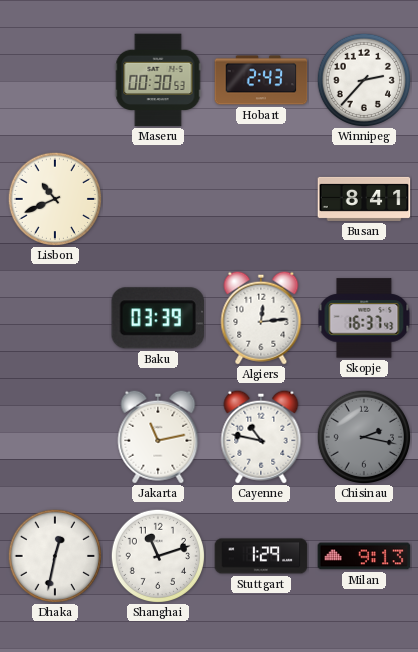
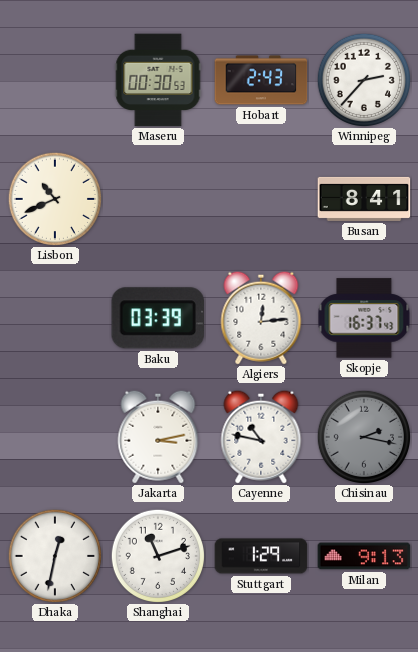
Jakarta: 11:13 -> 3:13 (158, 437)
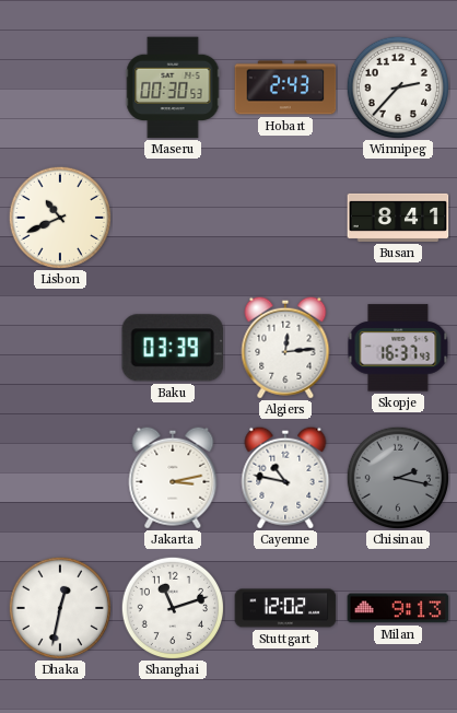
Stuttgart: 1:29 -> 12:02 (285, 608)
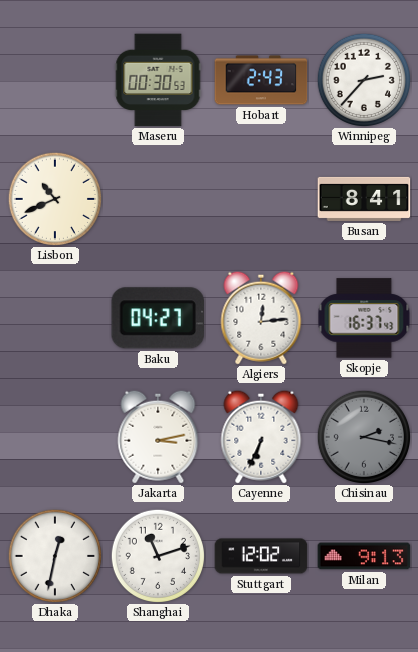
Baku: 03:39 -> 04:27 (157, 318)
Cayenne: 10:47 -> 6:34 (261, 437)
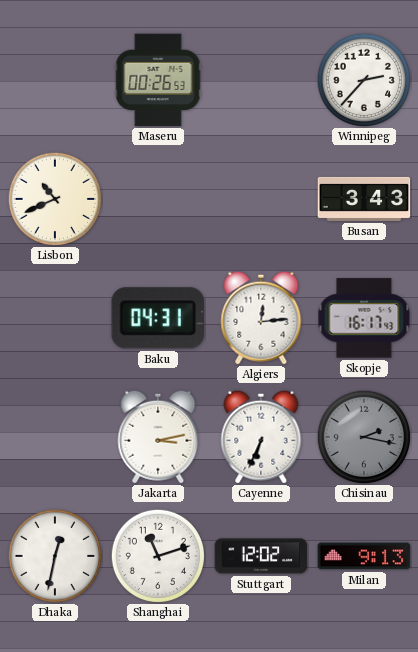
Maseru: 00:30 -> 00:26 (158, 80)
Hobart: 2:43 -> none (261, 80)
Busan: 8:41 -> 3:43 (364, 199)
Baku: 04:27 -> 04:31 (157, 318)
Skopje: 16:37 -> 16:17 (364, 318)
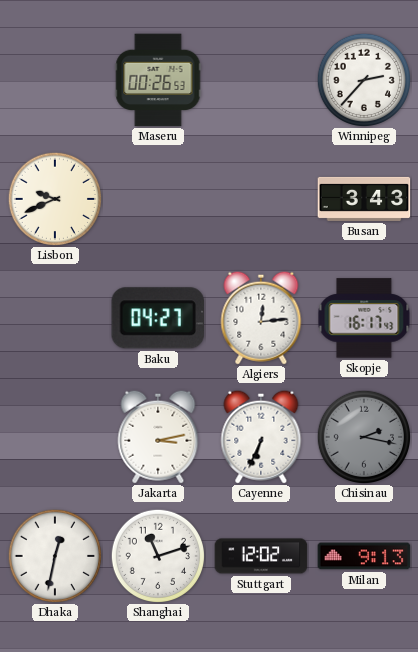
Lisbon: 10:41 -> 9:41 (54, 198)
Baku: 04:31 -> 04:27 (157, 318)
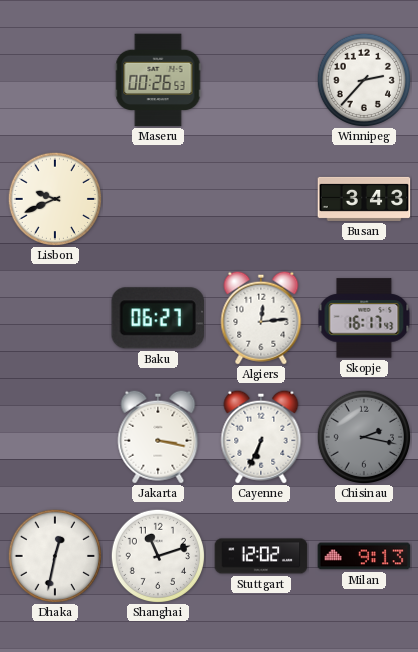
Baku: 04:27 -> 06:27 (157, 318)
Jakarta: 3:13 -> 3:17 (158, 437)
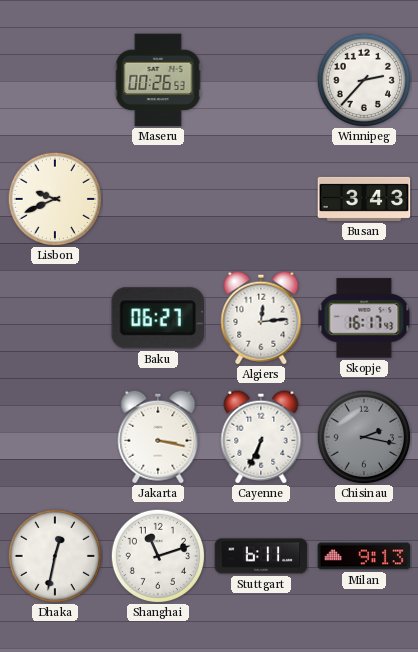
Stuttgart: 12:02 -> 6:11 (261, 556)
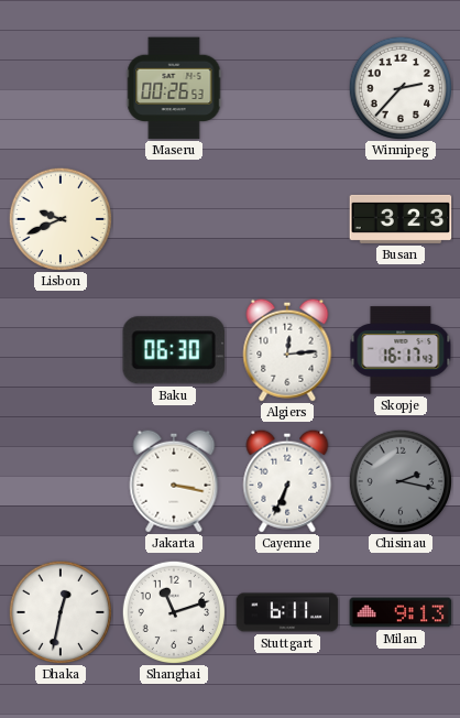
Busan: 3:43 -> 3:23 (401, 219)
Baku: 06:27 -> 06:30 (173, 350)
